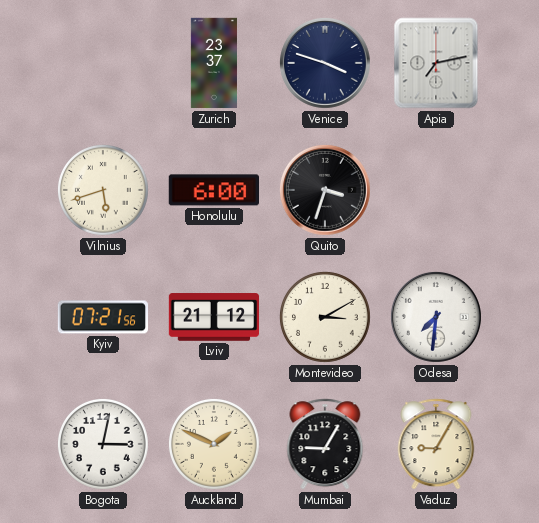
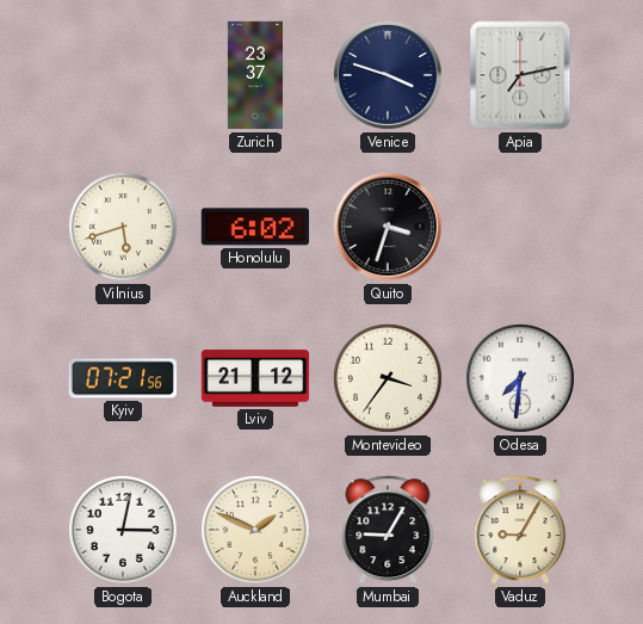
Honolulu: 6:00 -> 6:02 (254, 227)
Montevideo: 3:10 -> 3:36 (388, 378)
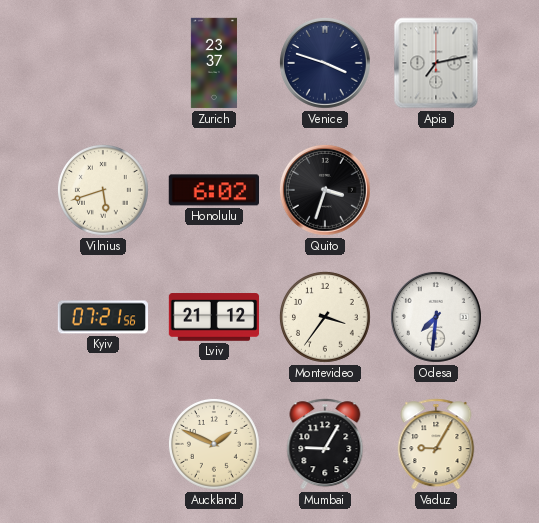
Bogota: 3:02 -> none (123, 530)
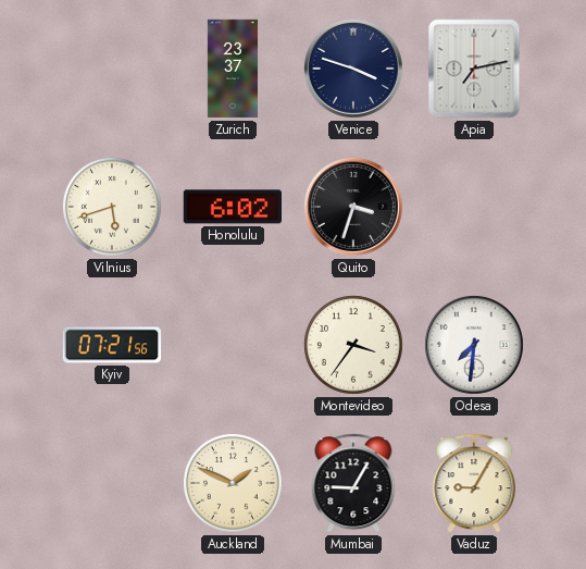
Lviv: 21:12 -> none (214, 317)
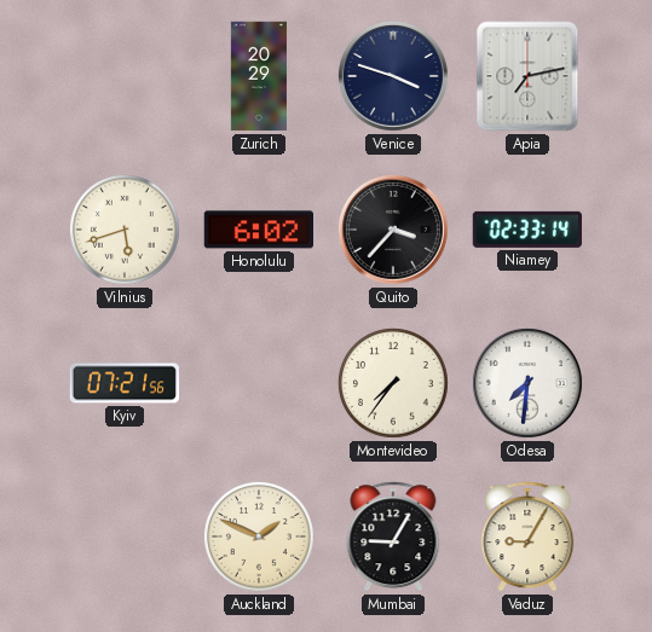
Zurich: 23:37 -> 20:29 (259, 76)
Quito: 3:33 -> 3:37 (393, 230)
Niamey: none -> 02:33 (526, 230)
Montevideo: 3:36 -> 7:36 (393, 383)
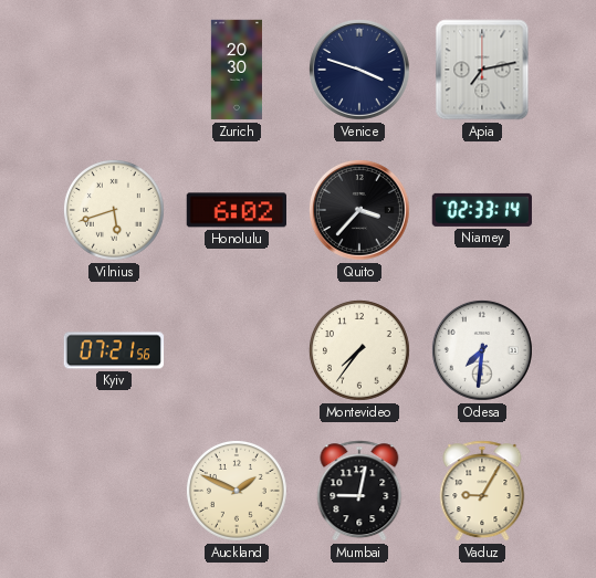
Zurich: 20:29 -> 20:30 (237, 70)
Mumbai: 9:05 -> 9:02 (359, 491)
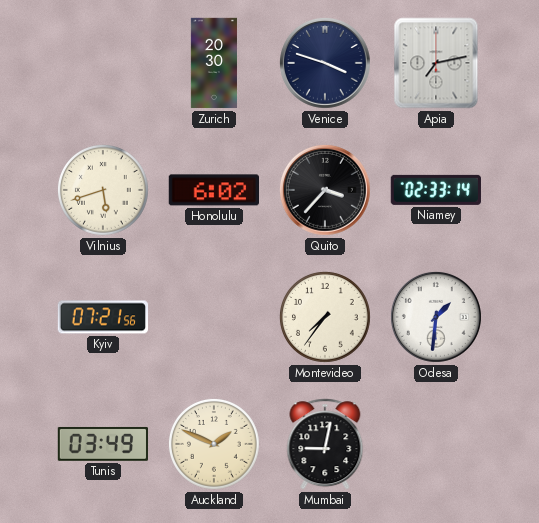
Odesa: 7:31 -> 1:31 (436, 317)
Tunis: none -> 03:49 (102, 444)
Vaduz: 9:05 -> none (482, 491)
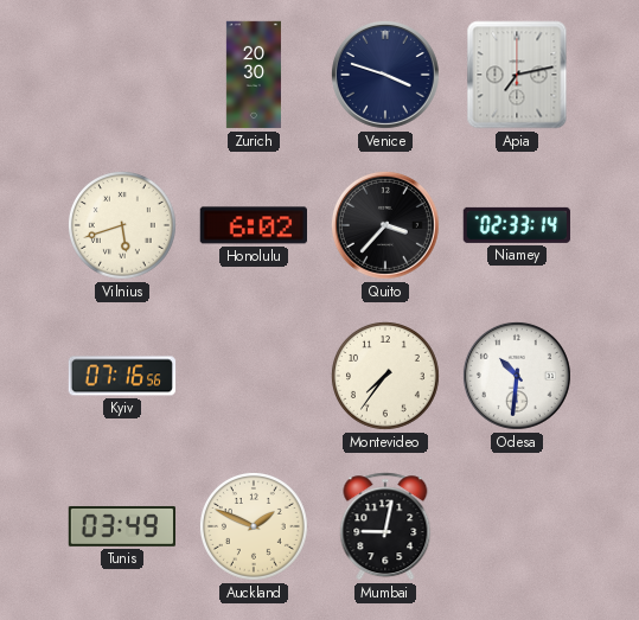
Kyiv: 07:21 -> 07:16 (122, 376)
Odesa: 1:31 -> 10:31 (517, 376)
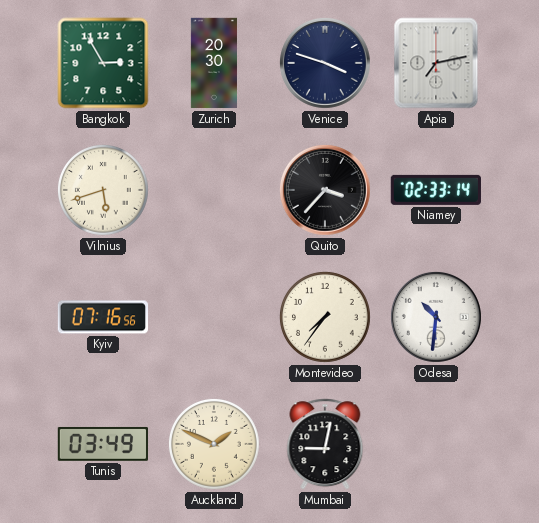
Bangkok: none -> 2:55 (103, 63)
Honolulu: 6:02 -> none (253, 225)
